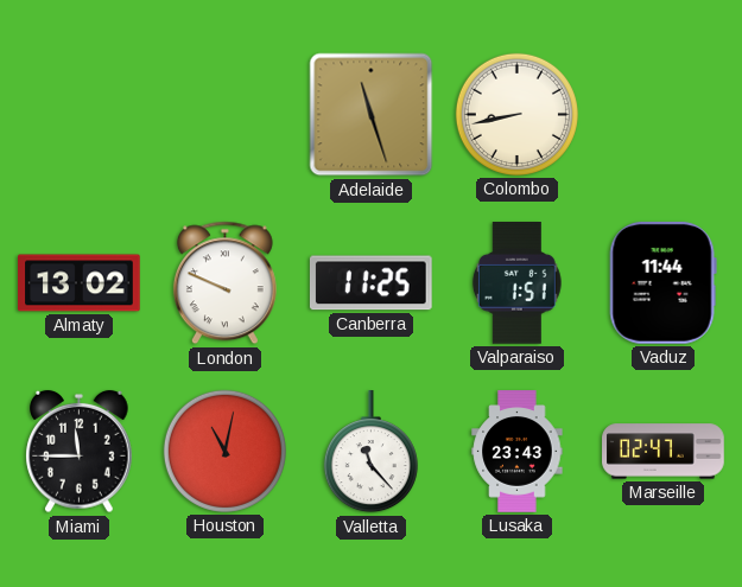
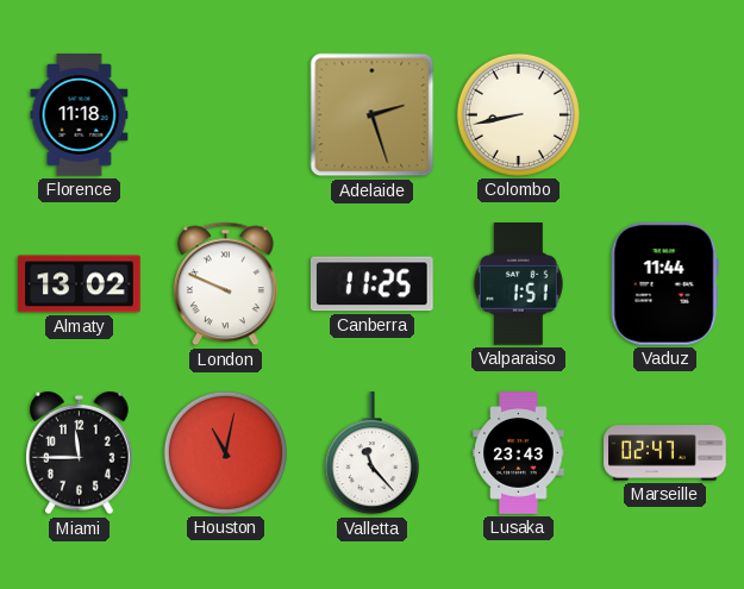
Florence: none -> 11:18 (80, 115)
Adelaide: 11:27 -> 2:27 (373, 115)
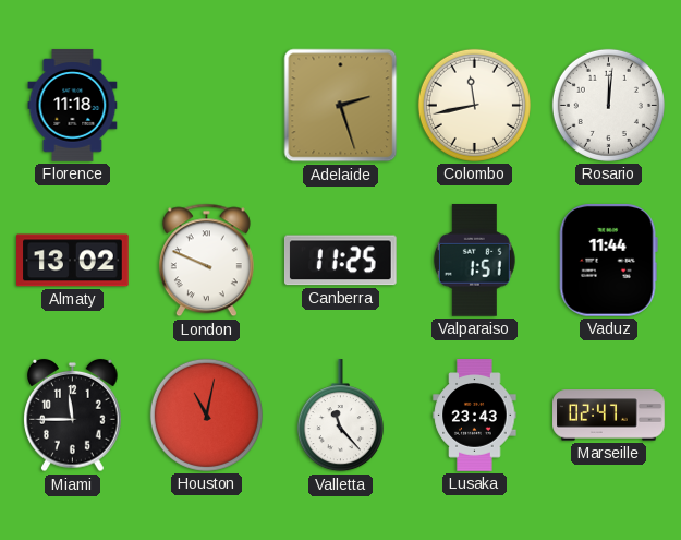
Colombo: 8:43 -> 11:43 (474, 105)
Rosario: none -> 12:01 (608, 105)
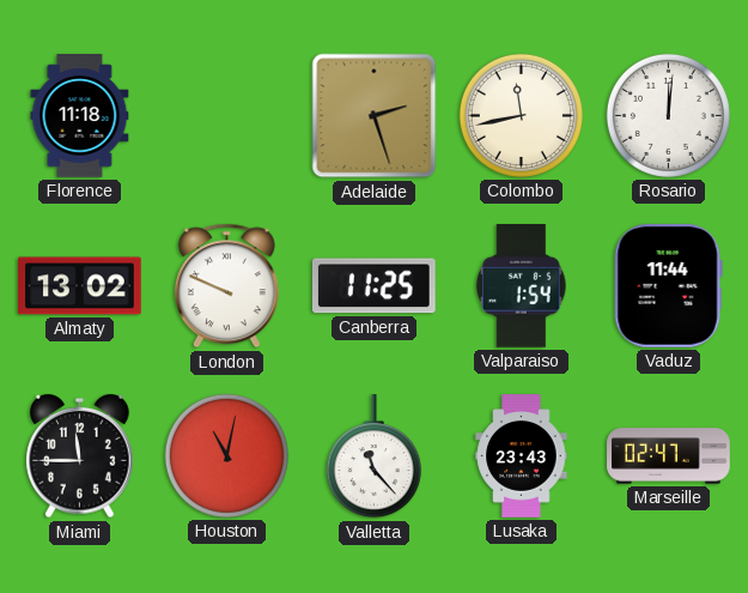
Valparaiso: 1:51 -> 1:54 (521, 286)
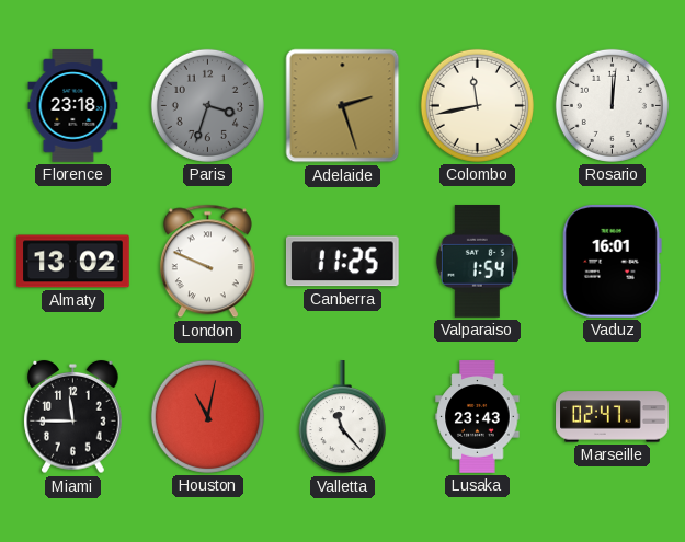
Florence: 11:18 -> 23:18 (73, 106)
Paris: none -> 3:33 (207, 105)
Vaduz: 11:44 -> 16:01 (612, 261)
